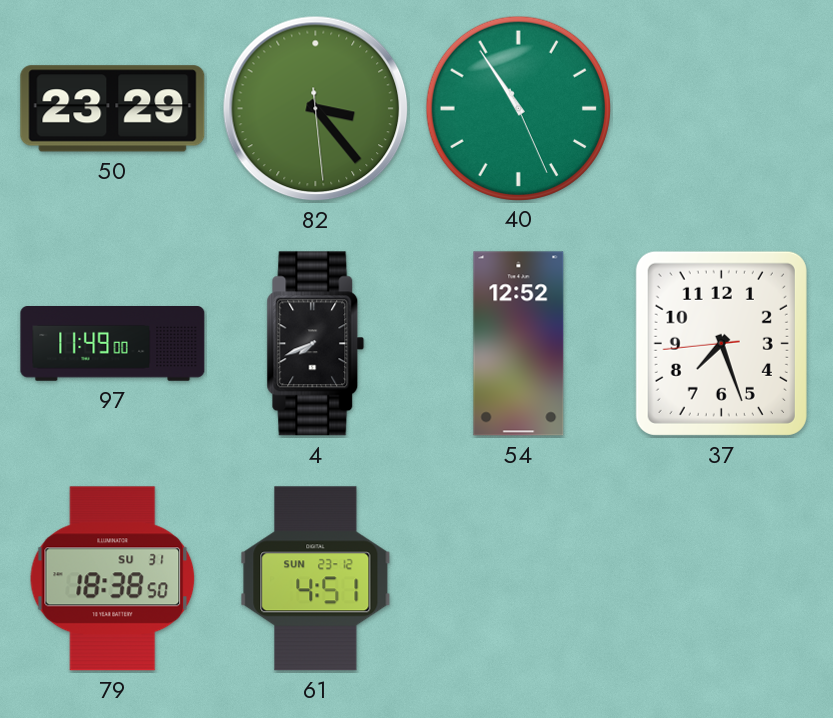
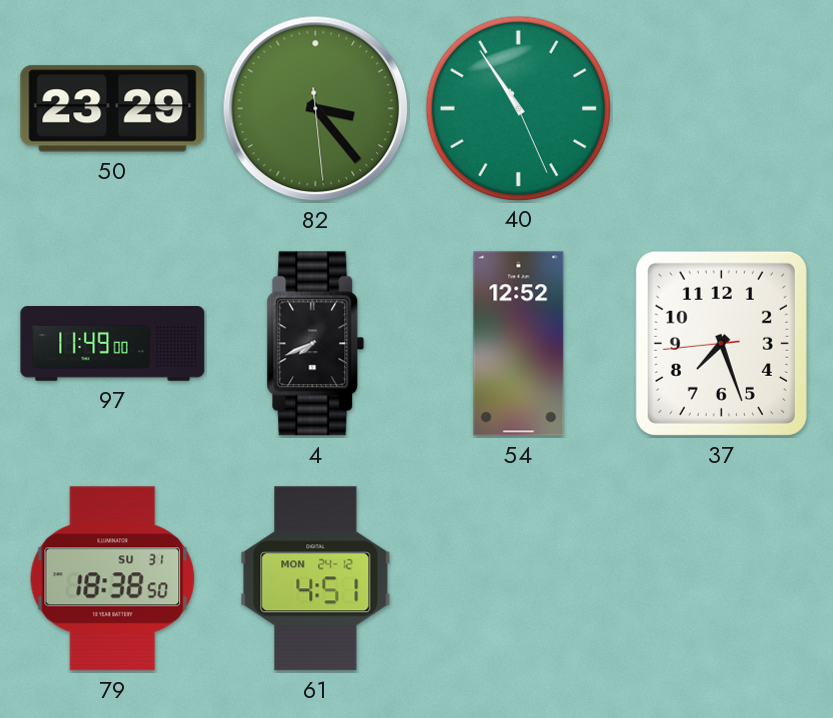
61 date: SUN 23-12 -> MON 24-12 (316, 579)
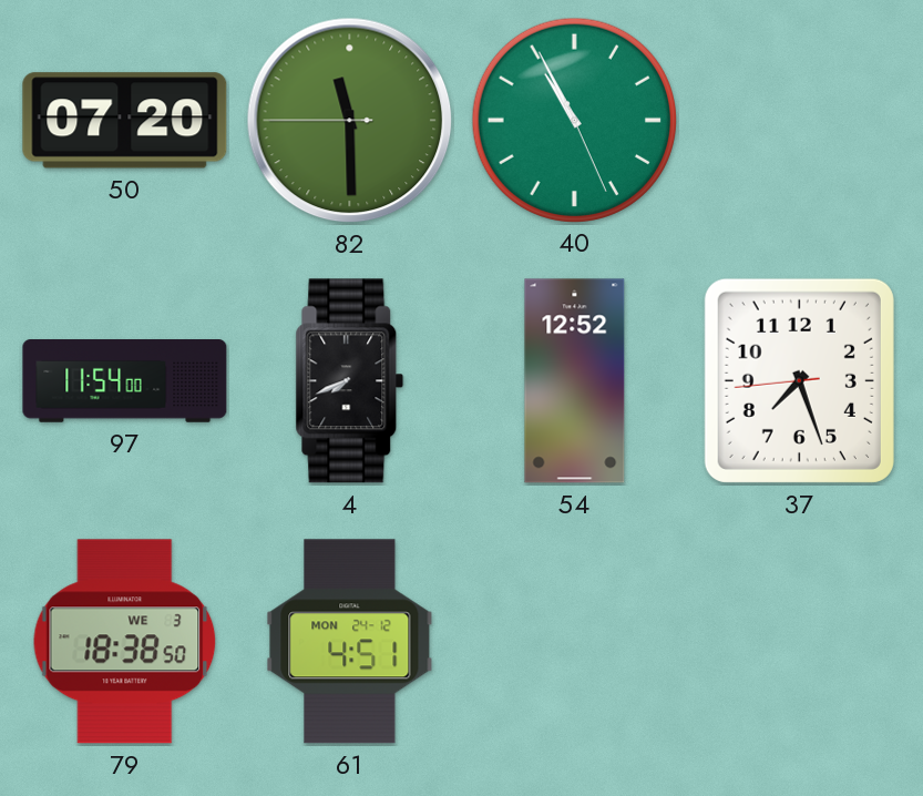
50: 23:29 -> 07:20 (125, 121)
82: 3:23 -> 11:29 (350, 121)
40: 10:54 -> 10:55 (574, 120)
97: 11:49 -> 11:54 (125, 381)
79 date: SU 31 -> WE 3 (125, 642)
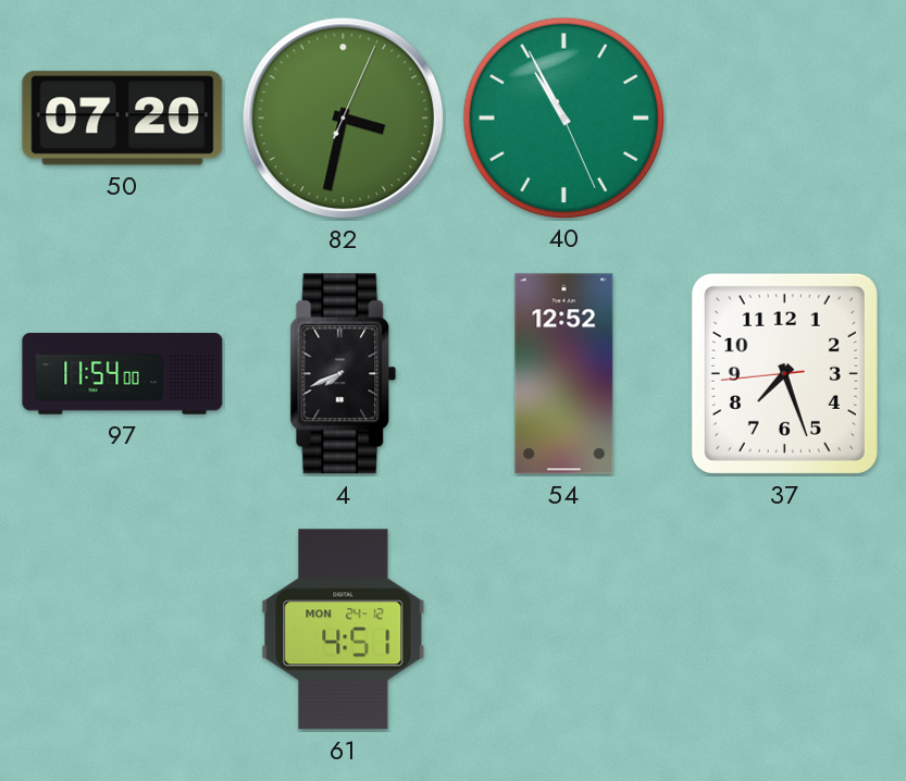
82: 11:29 -> 3:32 (344, 119)
79: 18:38 -> none (125, 642)
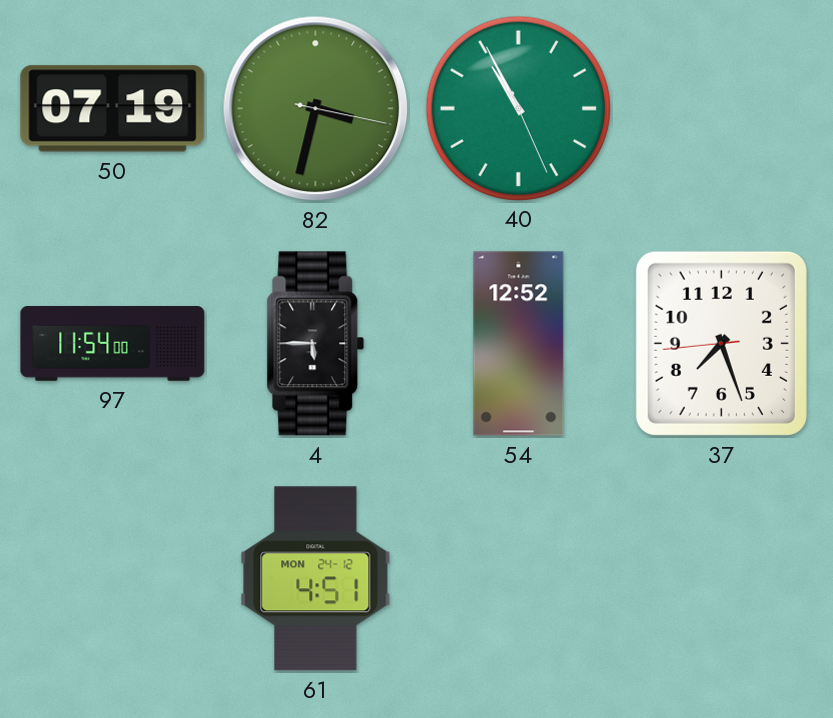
50: 07:20 -> 07:19 (113, 109)
82: 3:32:04 -> 3:32:17 (316, 109)
4: 7:41 -> 5:45 (316, 344)
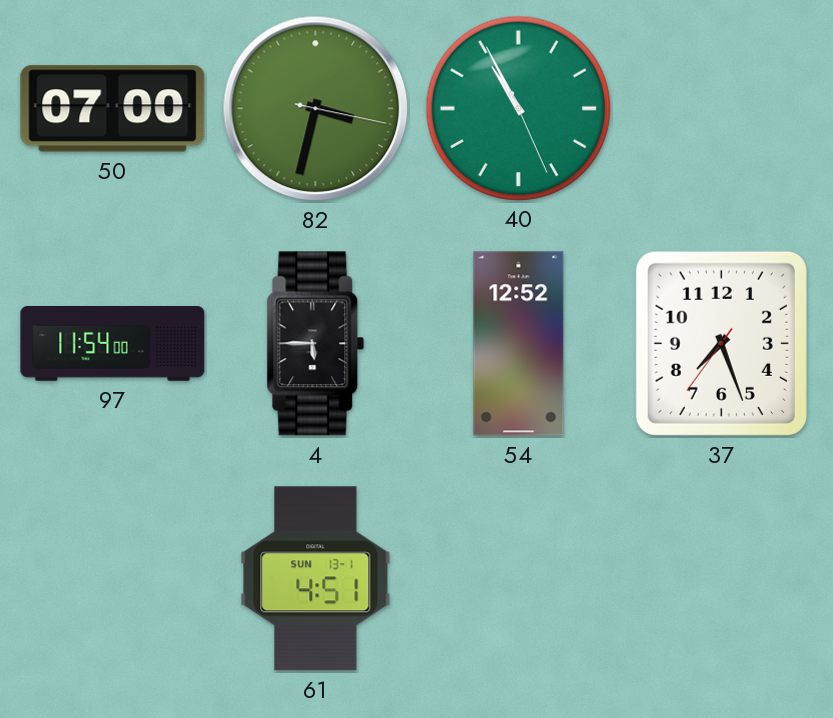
50: 07:19 -> 07:00 (113, 109)
37: 7:26:44 -> 7:26:36 (721, 343)
61 date: MON 24-12 -> SUN 13-1 (316, 579)
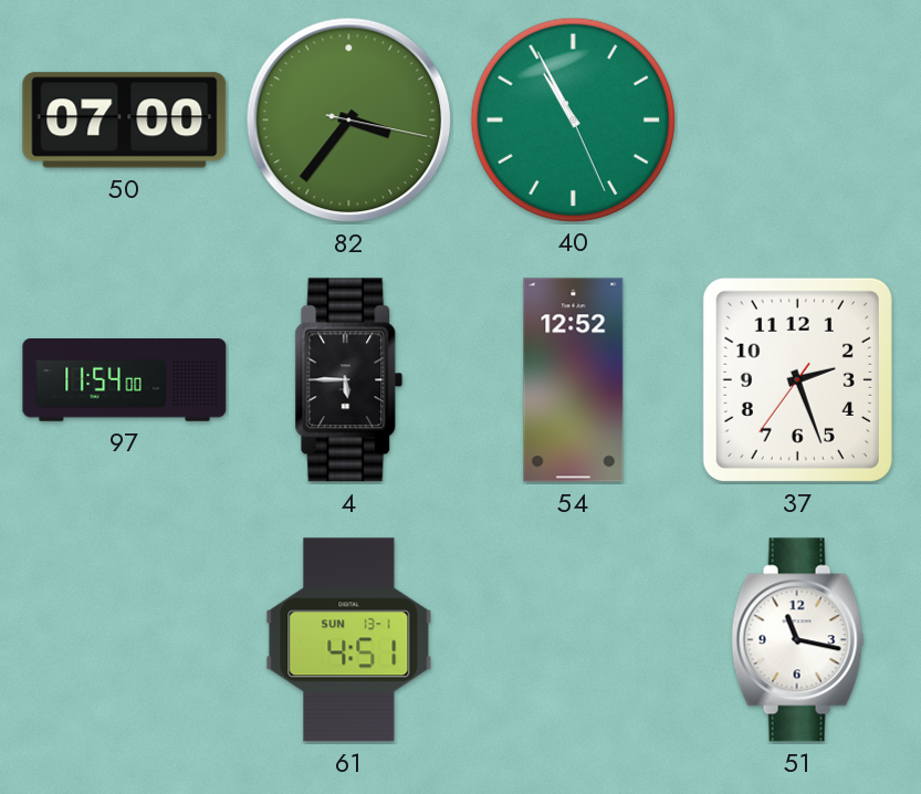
82: 3:32 -> 3:36 (349, 121)
37: 7:26 -> 2:26 (797, 379)
51: none -> 11:17 (798, 640)
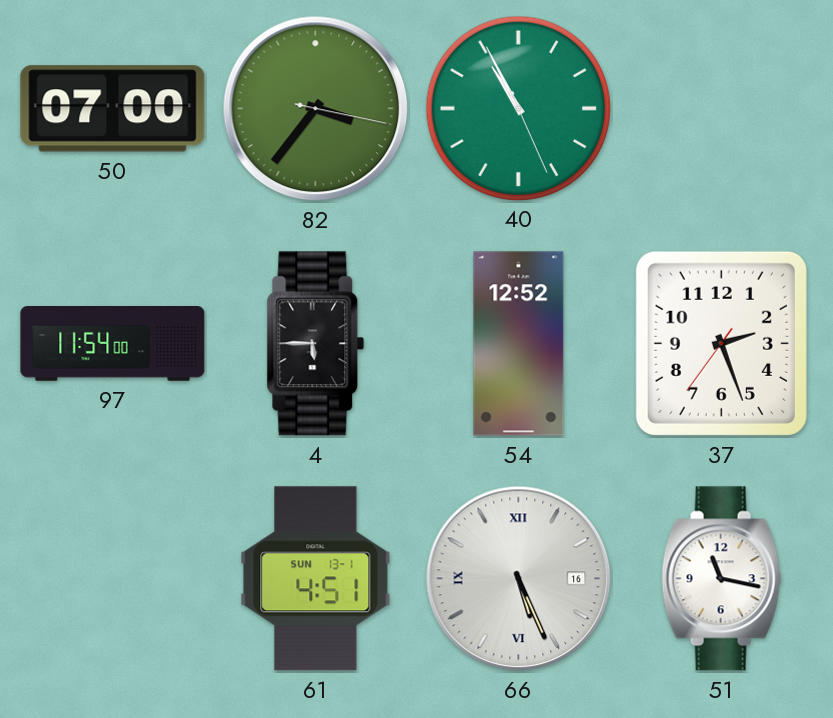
66: none -> 5:26 (519, 579)
